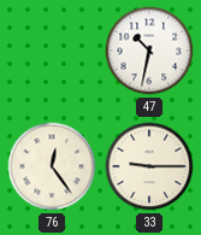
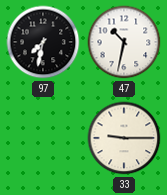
97: none -> 7:32 (43, 42)
76: 12:24 -> none (52, 166)
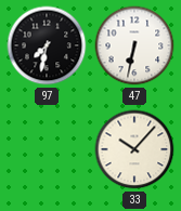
47: 10:32 -> 6:32 (134, 45)
33: 9:15 -> 10:07 (134, 149)
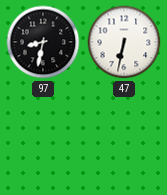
97: 7:32 -> 8:32 (43, 42)
33: 10:07 -> none (134, 149)
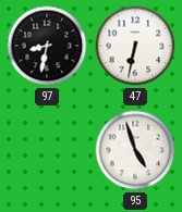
95: none -> 4:57 (135, 150)
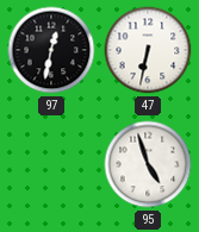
97: 8:32 -> 12:32 (51, 50)
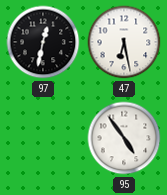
47: 6:32 -> 6:28 (124, 42)
95: 4:57 -> 4:54 (124, 138)
